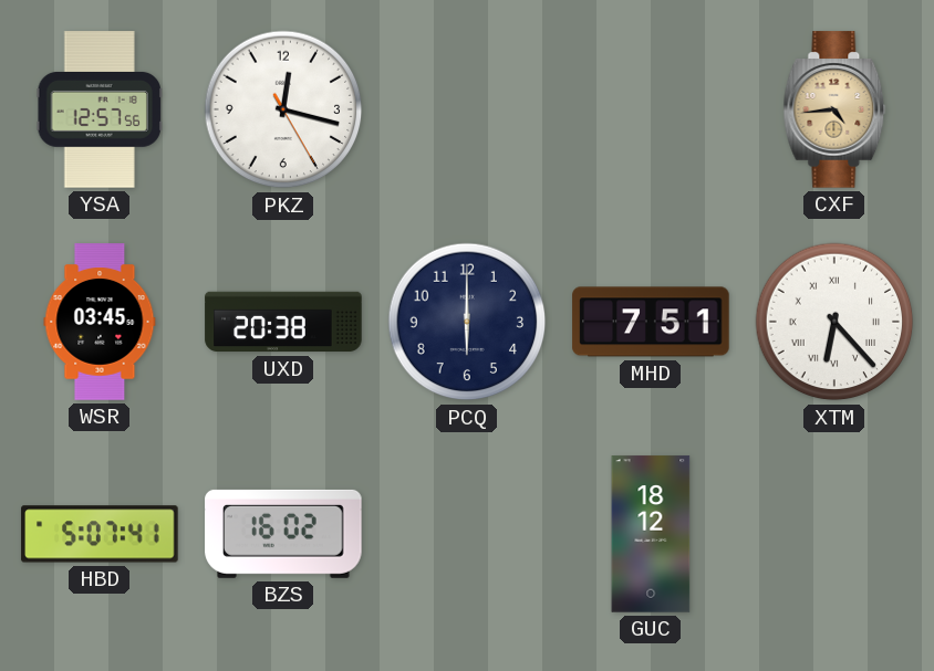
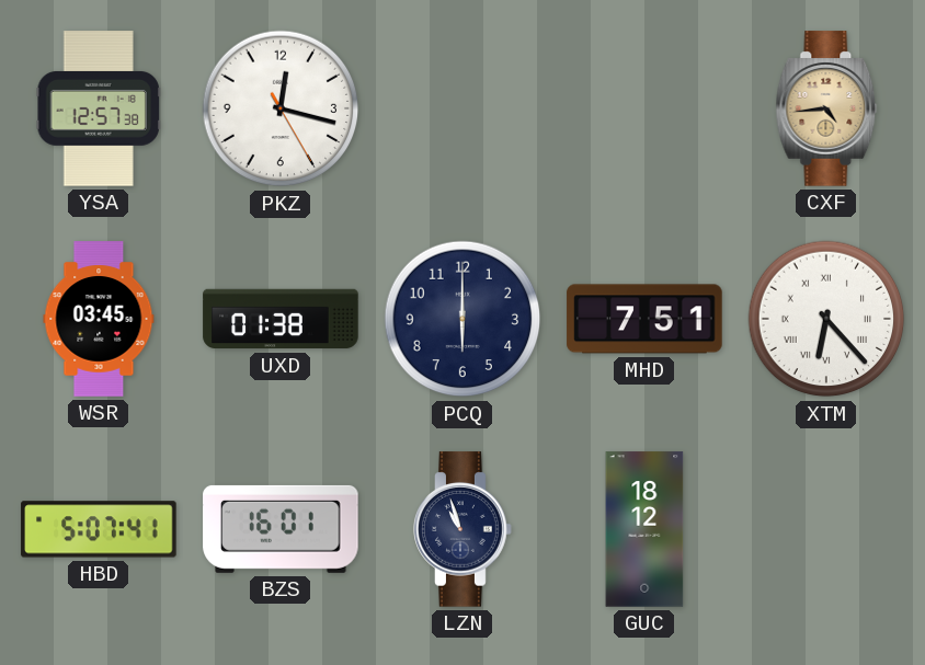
YSA: 12:57:56 -> 12:57:38 (99, 108)
UXD: 20:38 -> 01:38 (281, 319)
BZS: 16:02 -> 16:01 (281, 529)
LZN: none -> 10:57 (462, 529)
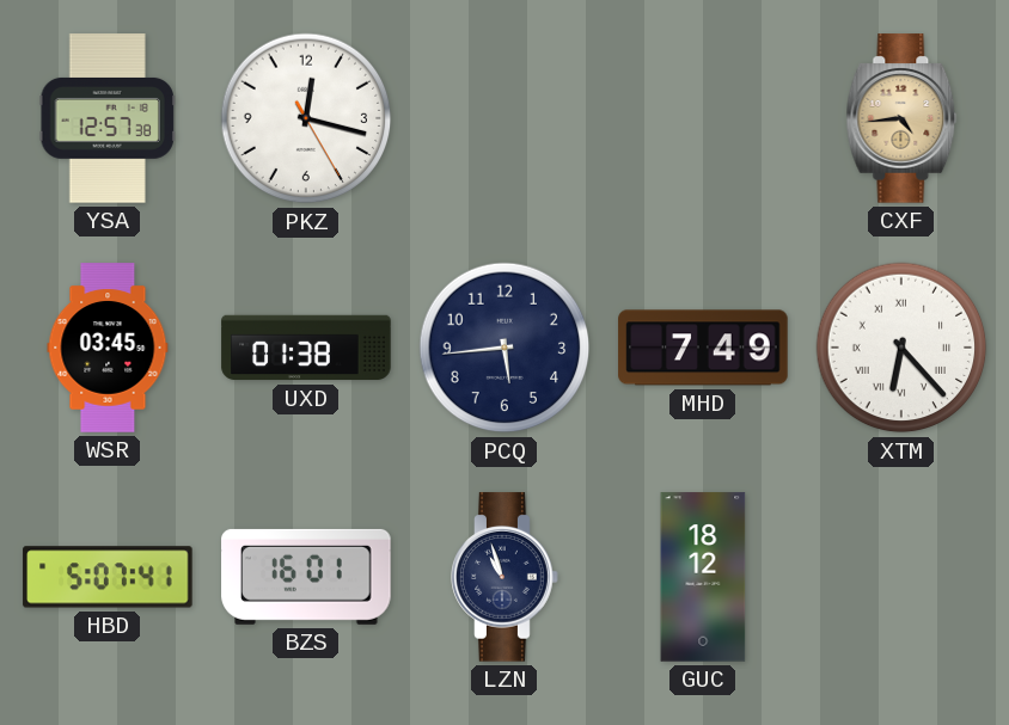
PCQ: 6:00 -> 5:44 (504, 348)
MHD: 7:51 -> 7:49 (703, 348)
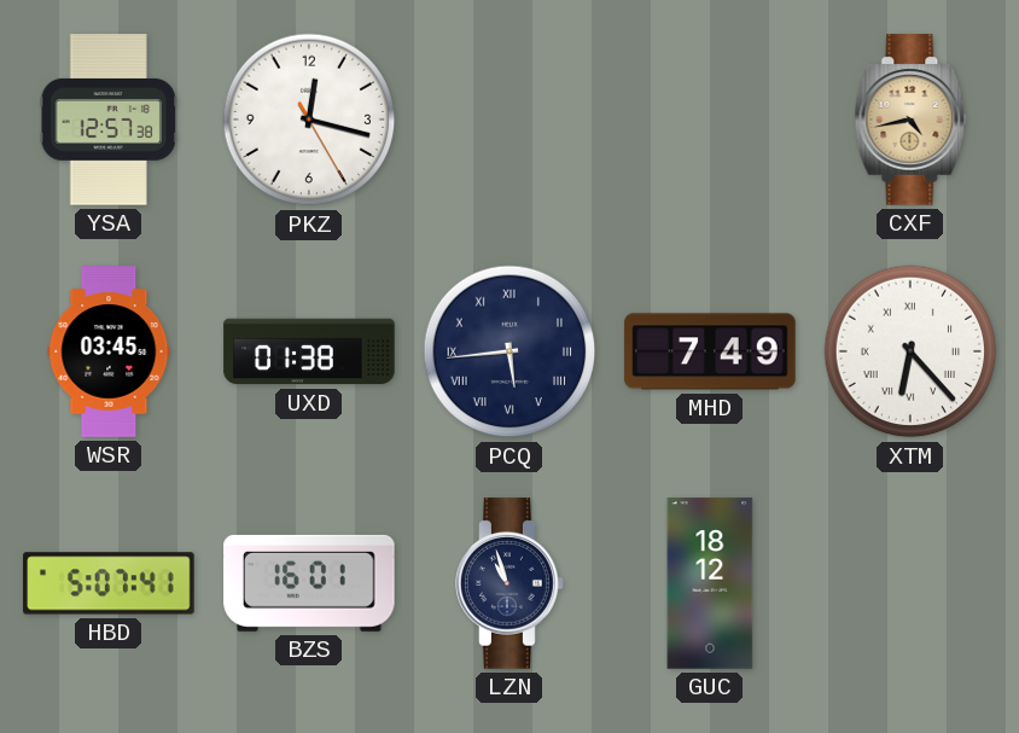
CXF: 4:44 -> 4:43 (910, 120)
PCQ numerals: Arabic -> Roman (509, 351)
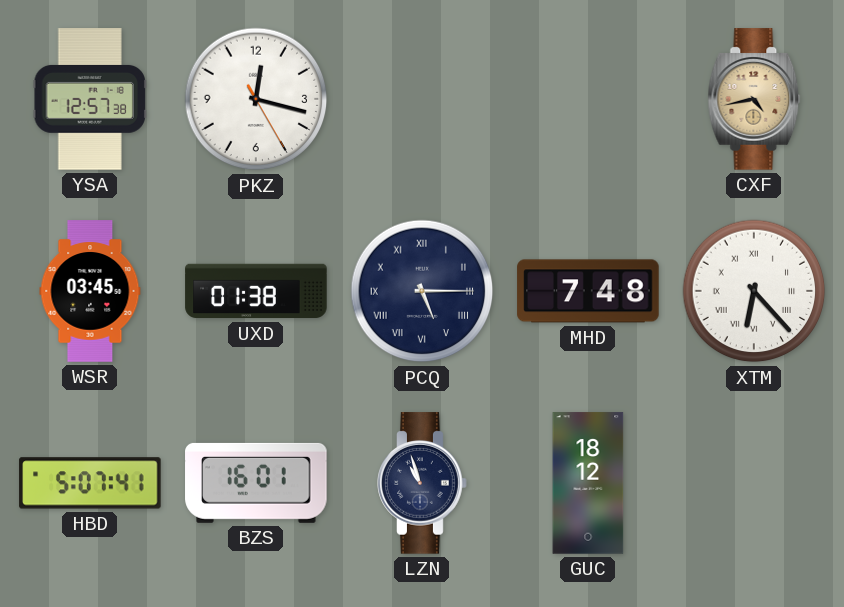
PCQ: 5:44 -> 5:15 (422, 291)
MHD: 7:49 -> 7:48 (588, 291)
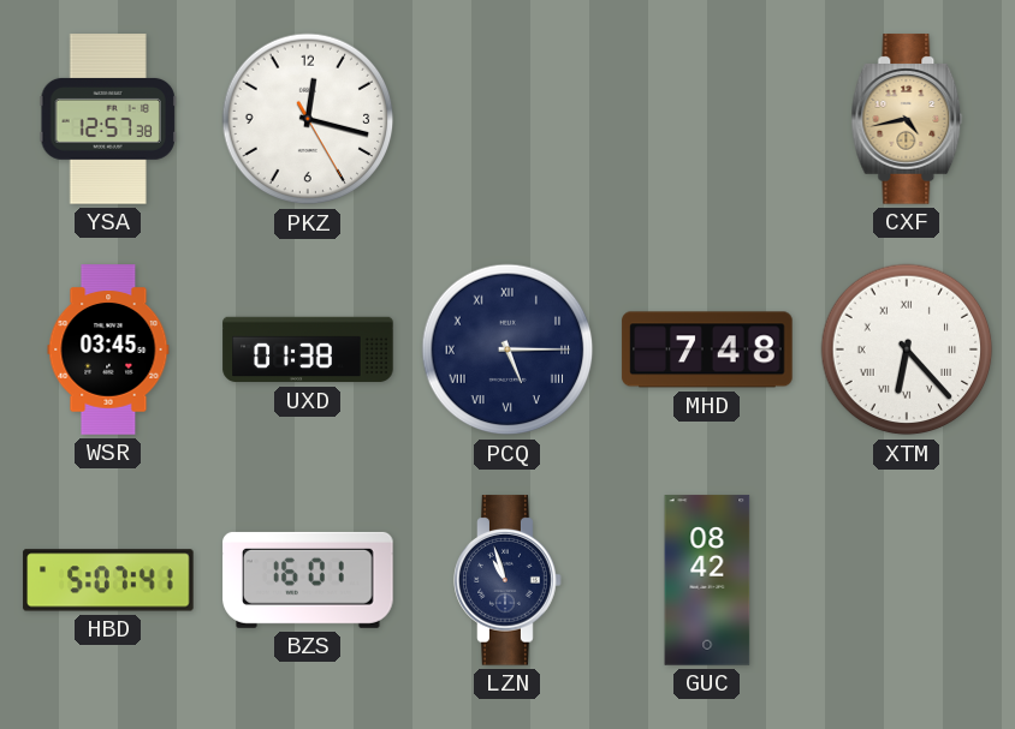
GUC: 18:12 -> 08:42 (707, 580)
